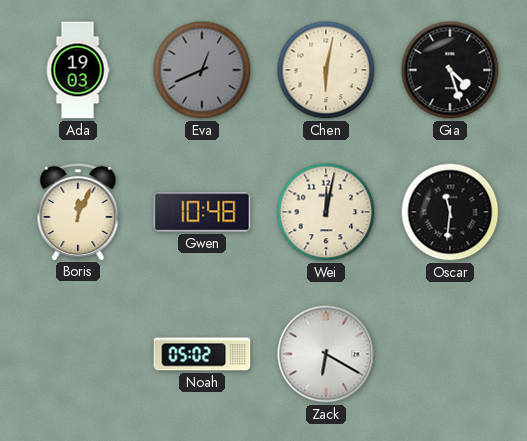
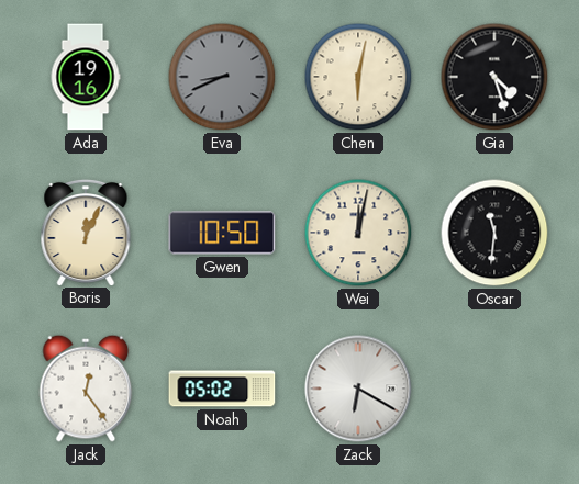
Ada: 19:03 -> 19:16 (86, 77)
Eva: 12:41 -> 8:41 (222, 77)
Gwen: 10:48 -> 10:50 (222, 233)
Jack: none -> 12:24 (86, 389)
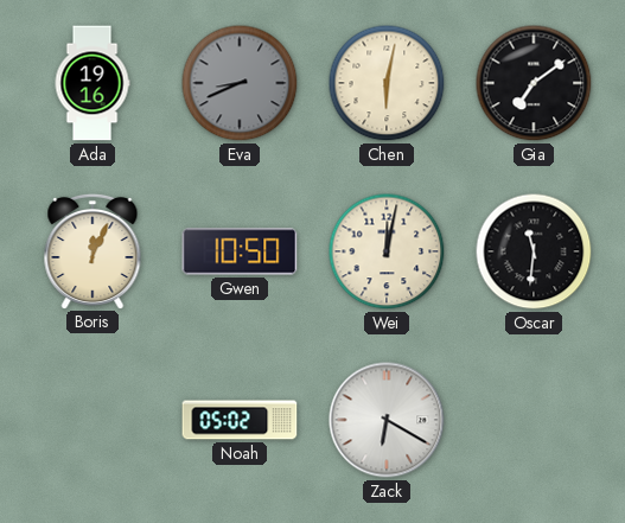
Gia: 4:27 -> 7:09 (534, 83)
Jack: 12:24 -> none (86, 389)
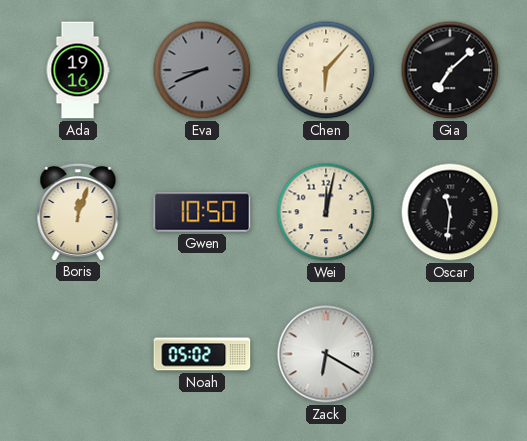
Chen: 6:02 -> 6:07 (326, 70)
Gia: 7:09 -> 7:08 (450, 70)
Boris: 12:04 -> 12:03 (78, 211)
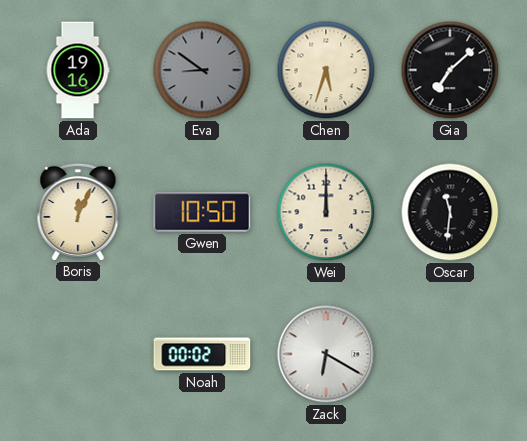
Eva: 8:41 -> 8:51 (202, 70)
Chen: 6:07 -> 5:33 (326, 70)
Boris: 12:03 -> 12:04 (78, 211)
Wei: 12:02 -> 12:00 (326, 212)
Noah: 05:02 -> 00:02 (202, 354)
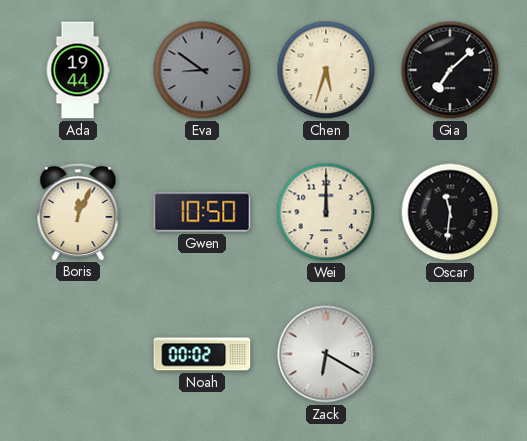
Ada: 19:16 -> 19:44 (78, 70)
